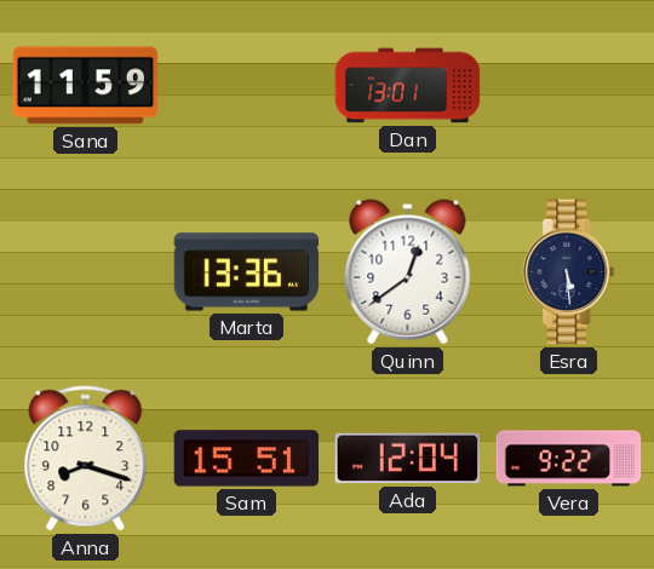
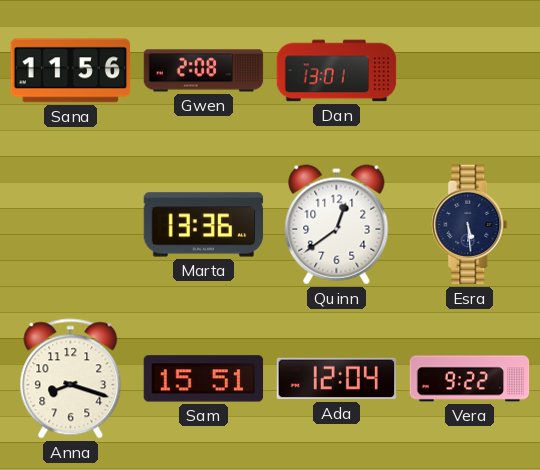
Sana: 11:59 -> 11:56 (71, 71)
Gwen: none -> 2:08 (204, 71)
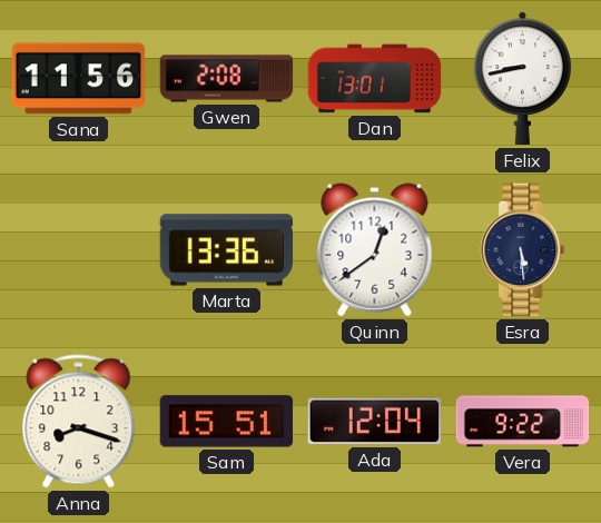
Felix: none -> 8:43 (522, 79)
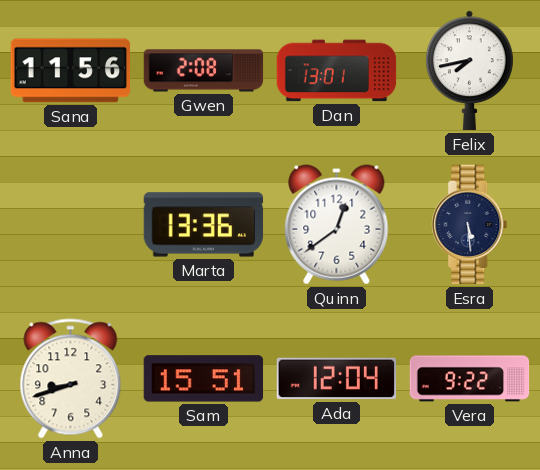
Felix: 8:43 -> 7:43 (469, 71)
Anna: 8:18 -> 8:42 (71, 379)
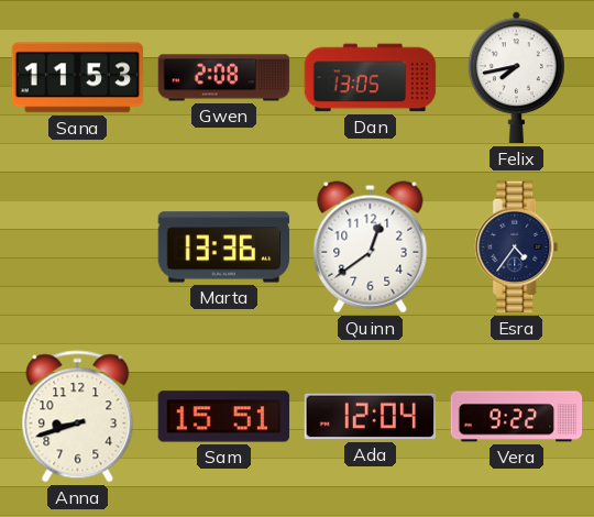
Sana: 11:56 -> 11:53 (78, 78)
Dan: 13:01 -> 13:05 (371, 78)
Esra: 5:29 -> 4:36 (517, 248)
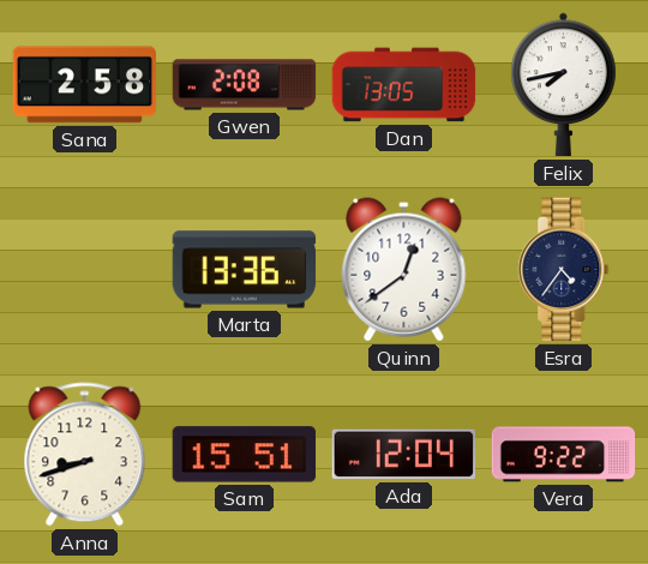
Sana: 11:53 -> 2:58 (85, 85)
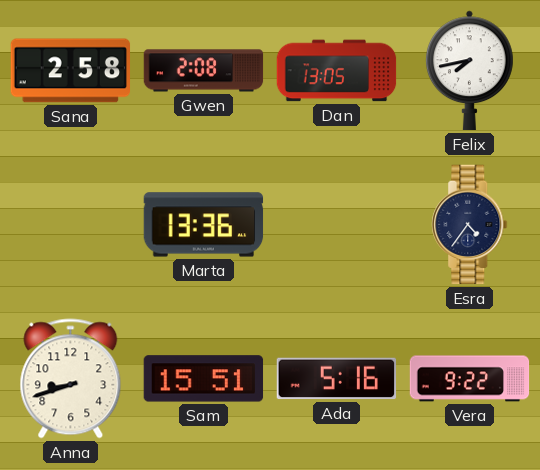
Quinn: 12:39 -> none (404, 270)
Ada: 12:04 -> 5:16 (337, 379)
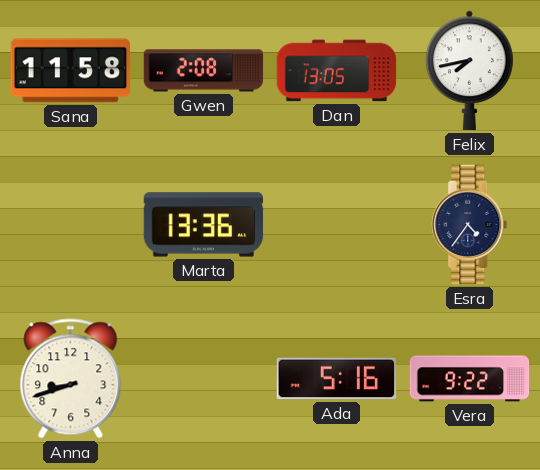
Sana: 2:58 -> 11:58 (71, 71)
Sam: 15:51 -> none (204, 379)
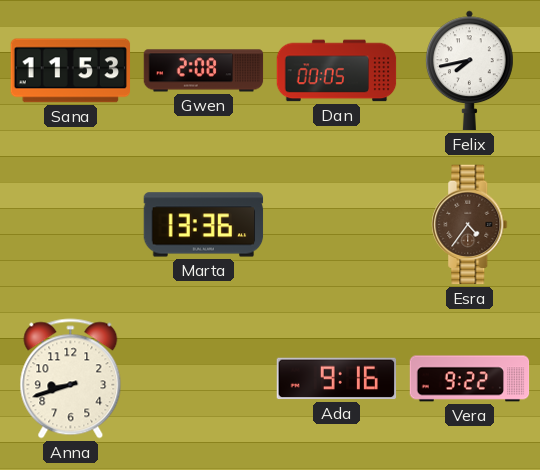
Sana: 11:58 -> 11:53 (71, 71)
Dan: 13:05 -> 00:05 (337, 71)
Esra dial: navy -> brown (470, 225)
Ada: 5:16 -> 9:16 (337, 379)
